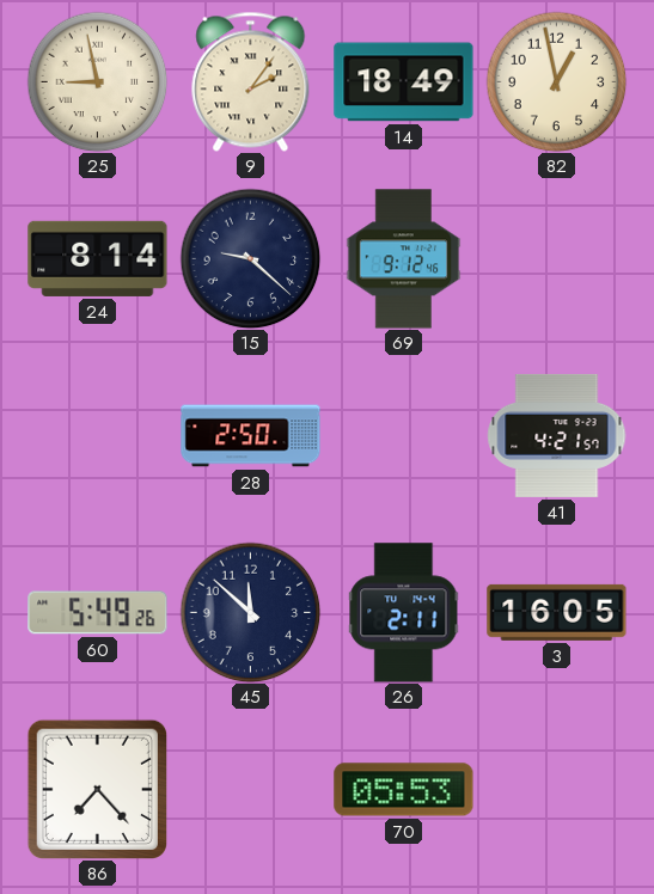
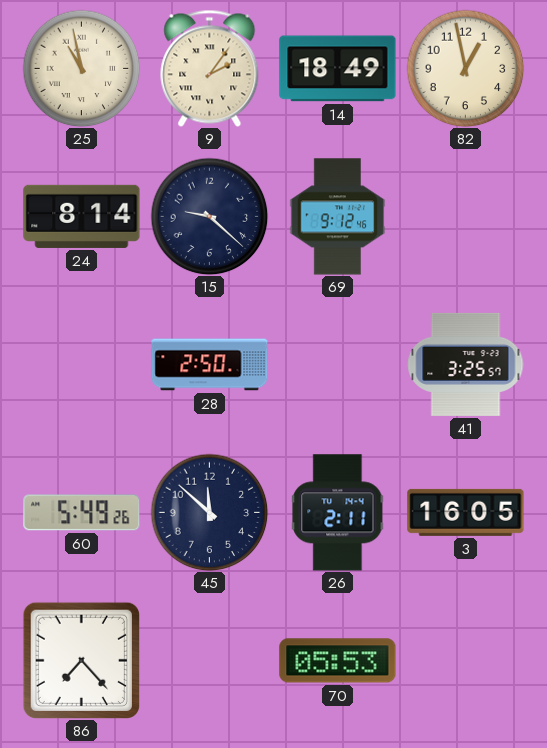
25: 8:58 -> 10:58 (81, 68)
41: 4:21 -> 3:25 (466, 364)
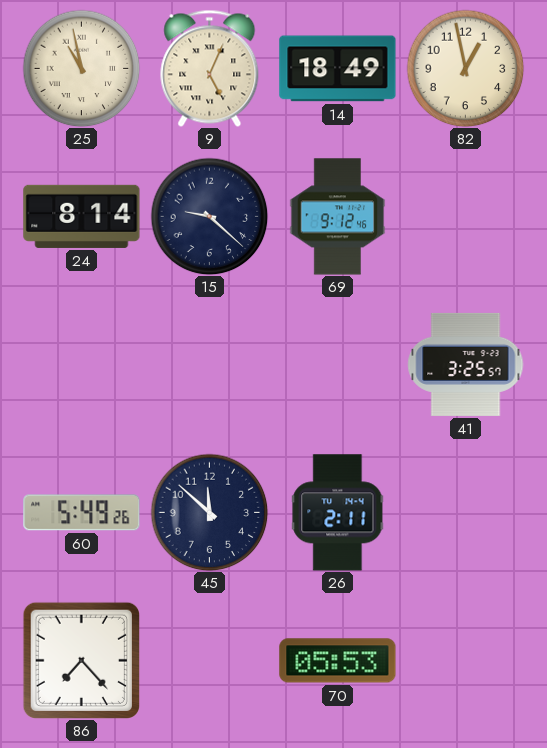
9: 2:06 -> 5:04 (210, 68)
28: 2:50 -> none (210, 365)
3: 16:05 -> none (466, 512)
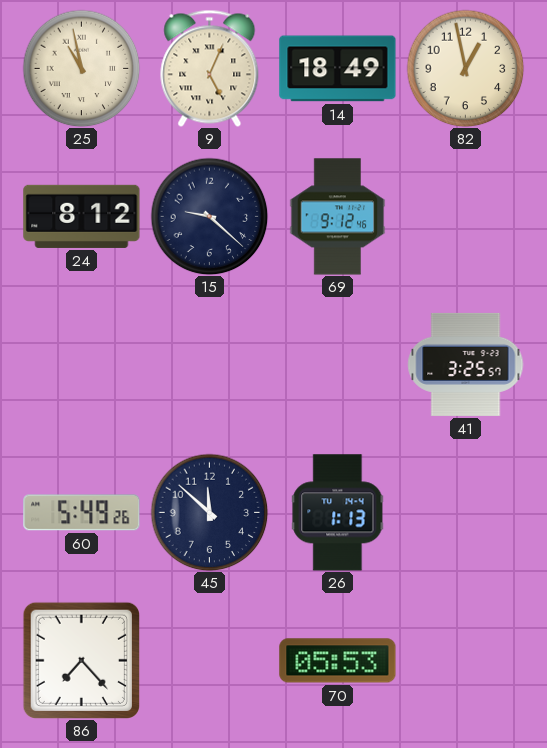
24: 8:14 -> 8:12 (82, 216)
26: 2:11 -> 1:13 (338, 513)
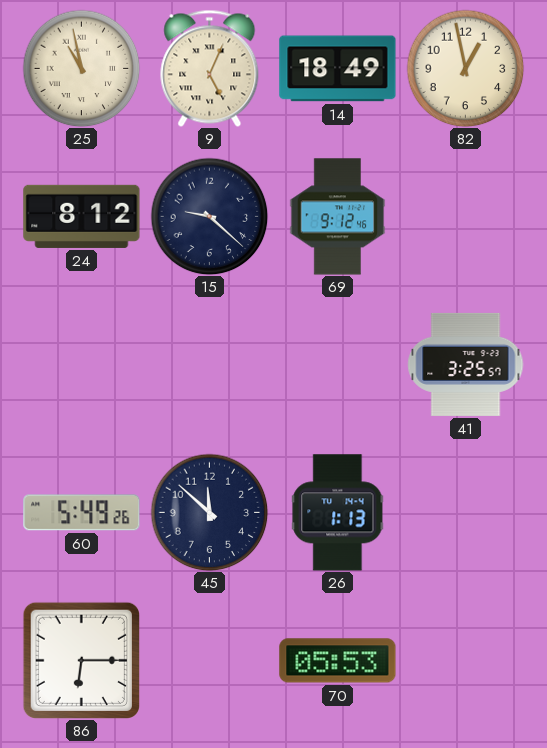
86: 7:23 -> 6:15 (81, 660)
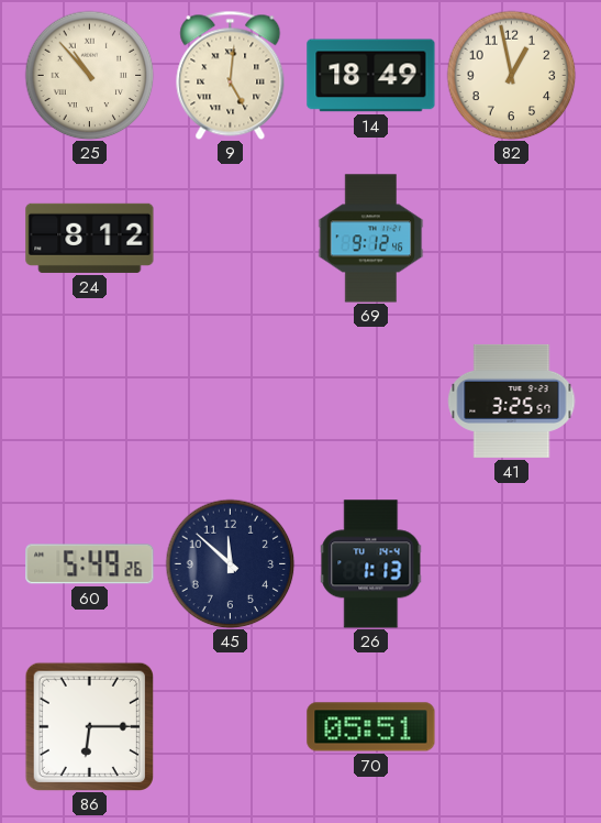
25: 10:58 -> 10:53 (89, 75)
9: 5:04 -> 5:01 (231, 75)
15: 9:22 -> none (209, 216)
70: 05:53 -> 05:51 (371, 727)
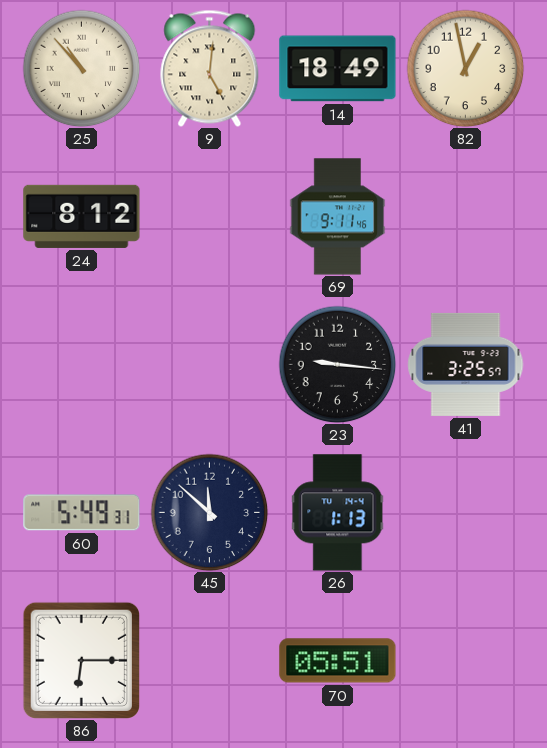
69: 9:12 -> 9:11 (338, 217)
23: none -> 9:16 (337, 364)
60: 5:49:26 -> 5:49:31 (82, 513)
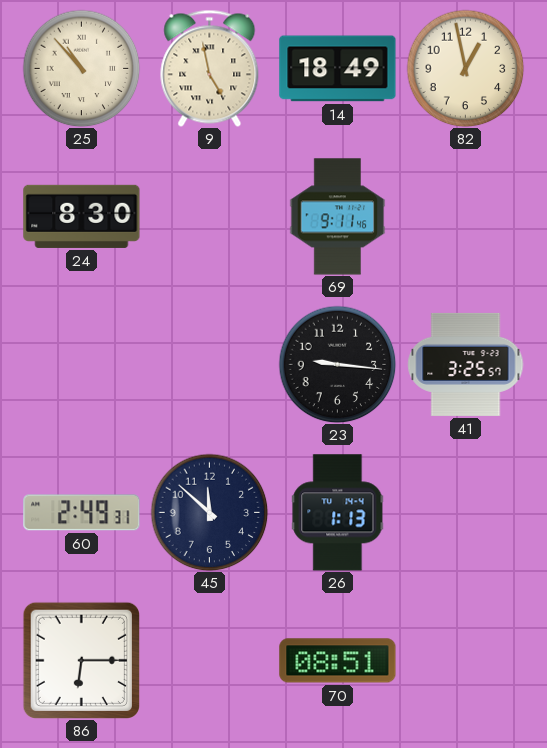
9: 5:01 -> 4:58 (210, 68)
24: 8:12 -> 8:30 (82, 216)
60: 5:49 -> 2:49 (82, 513)
70: 05:51 -> 08:51 (338, 661)
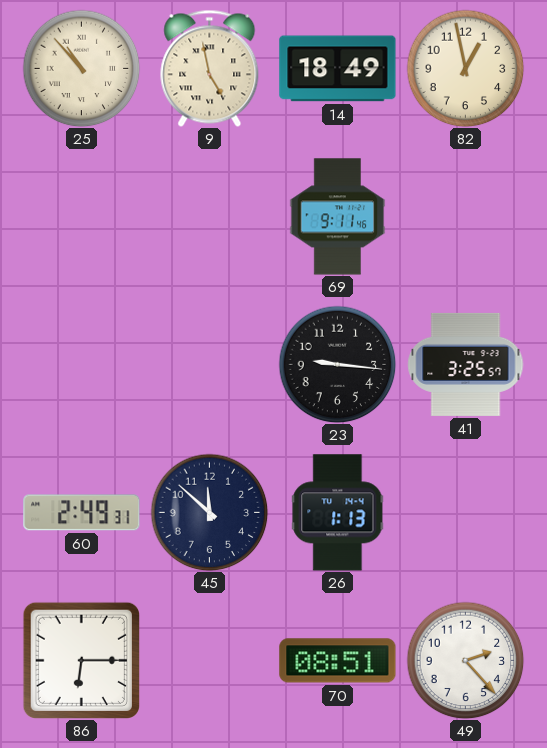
24: 8:30 -> none (82, 216)
49: none -> 2:23 (465, 660)
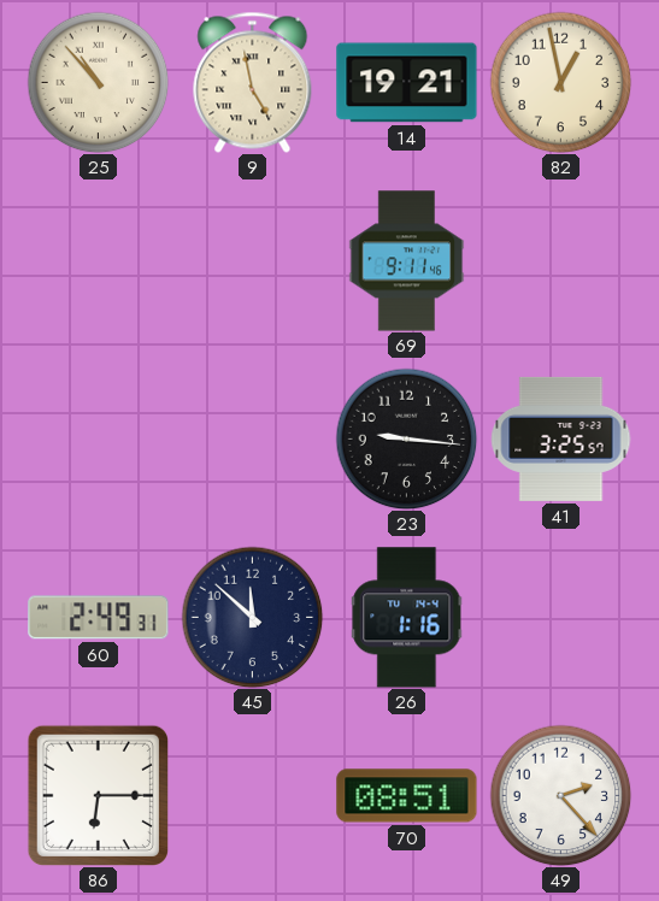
14: 18:49 -> 19:21 (407, 83)
26: 1:13 -> 1:16 (407, 618)
